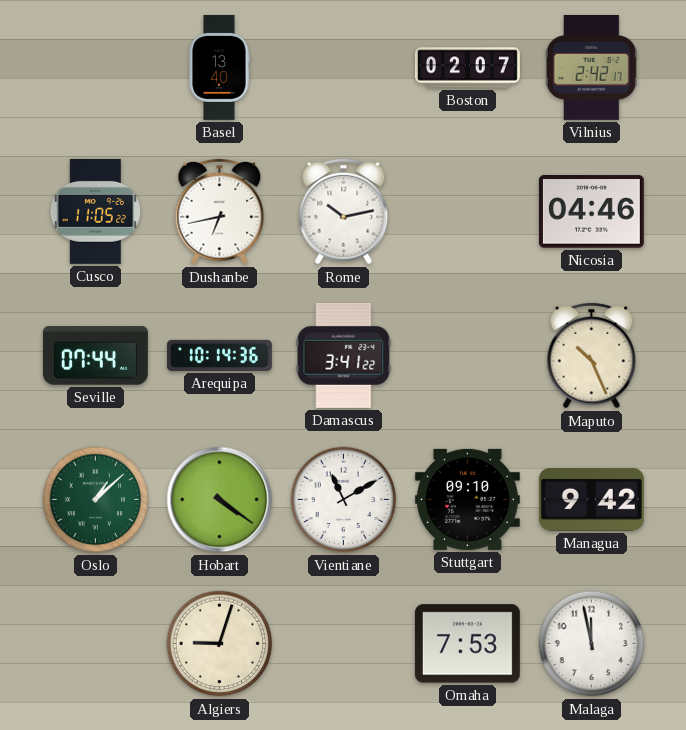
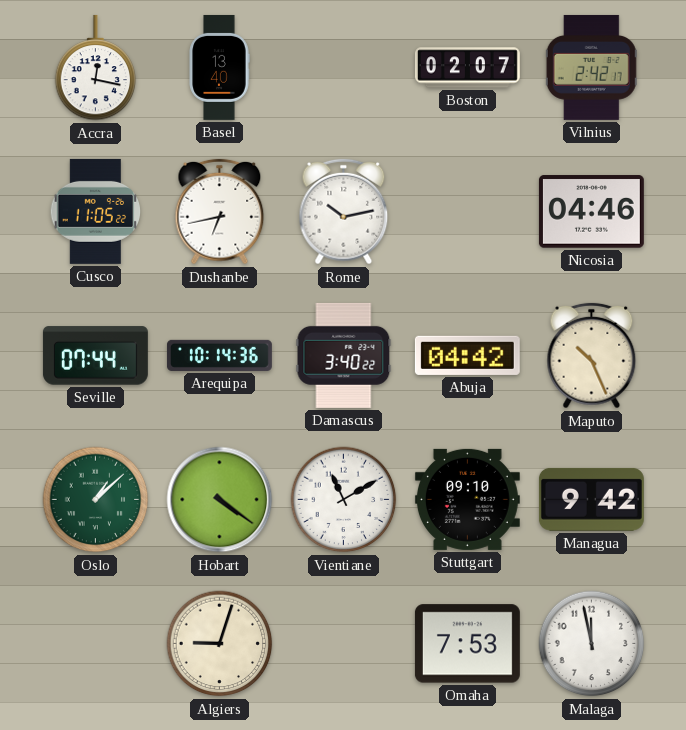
Accra: none -> 12:17 (96, 68)
Damascus: 3:41 -> 3:40 (344, 355)
Abuja: none -> 04:42 (467, 355)
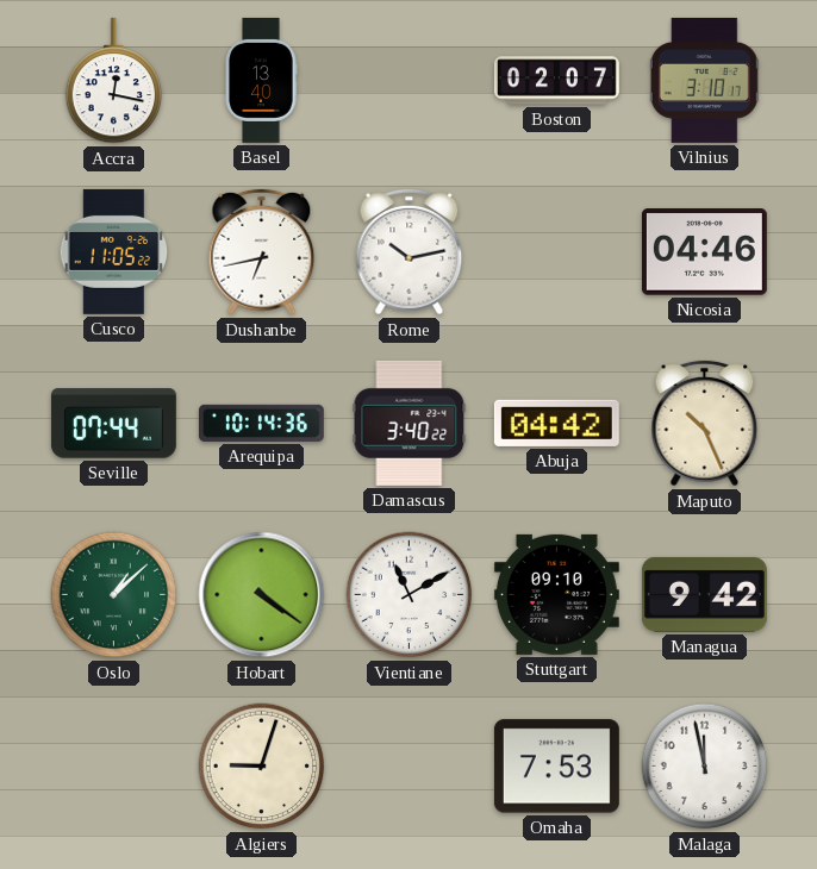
Vilnius: 2:42 -> 3:10 (704, 80)
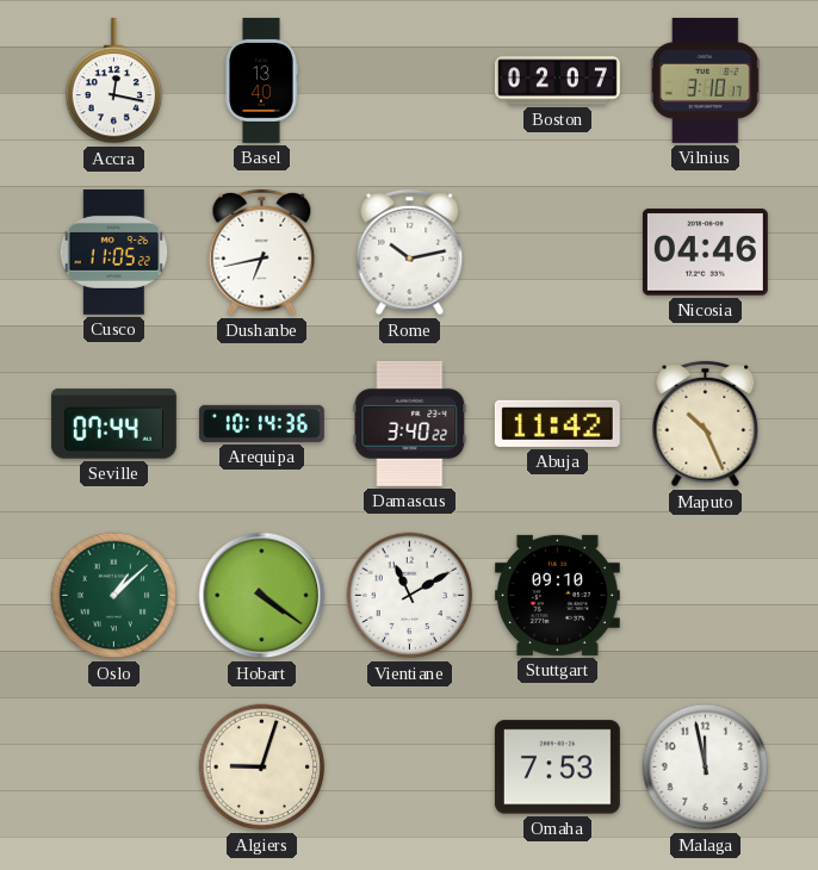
Abuja: 04:42 -> 11:42 (557, 423)
Managua: 9:42 -> none (704, 594)
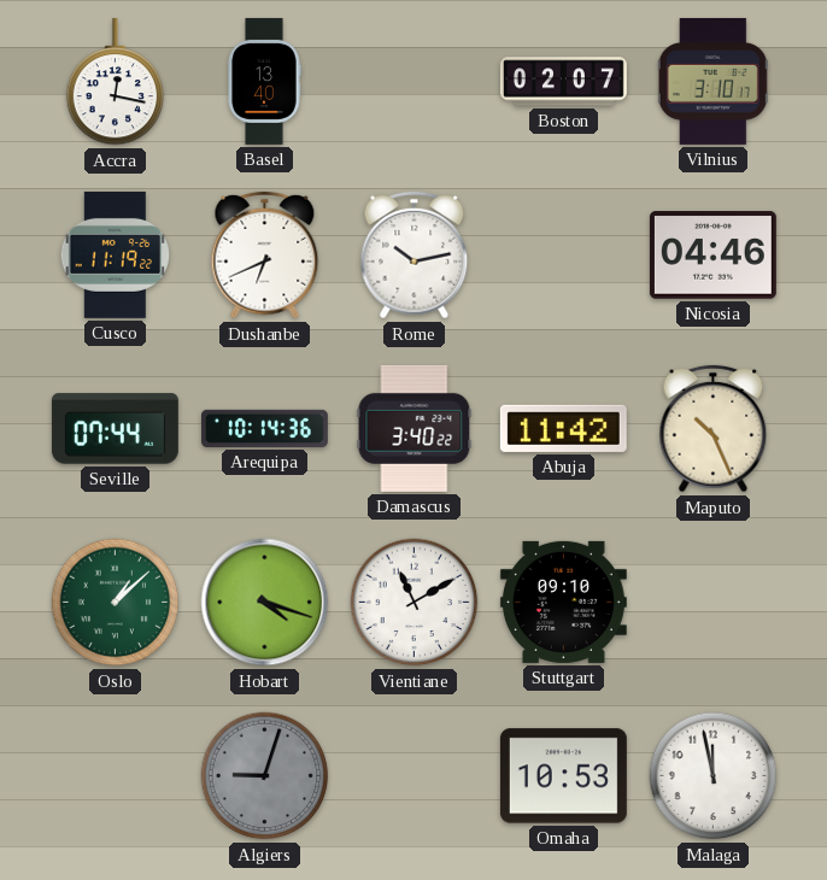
Cusco: 11:05 -> 11:19 (116, 254)
Dushanbe: 6:43 -> 6:41 (265, 256)
Hobart: 4:21 -> 4:18 (265, 603)
Algiers dial: cream -> grey (265, 776)
Omaha: 7:53 -> 10:53 (563, 776)
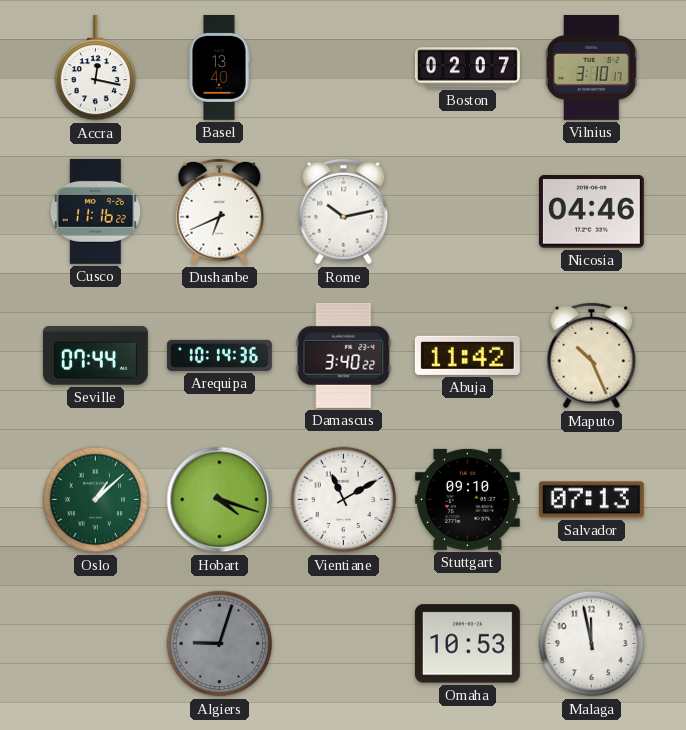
Cusco: 11:19 -> 11:16 (96, 211)
Salvador: none -> 07:13 (591, 500)
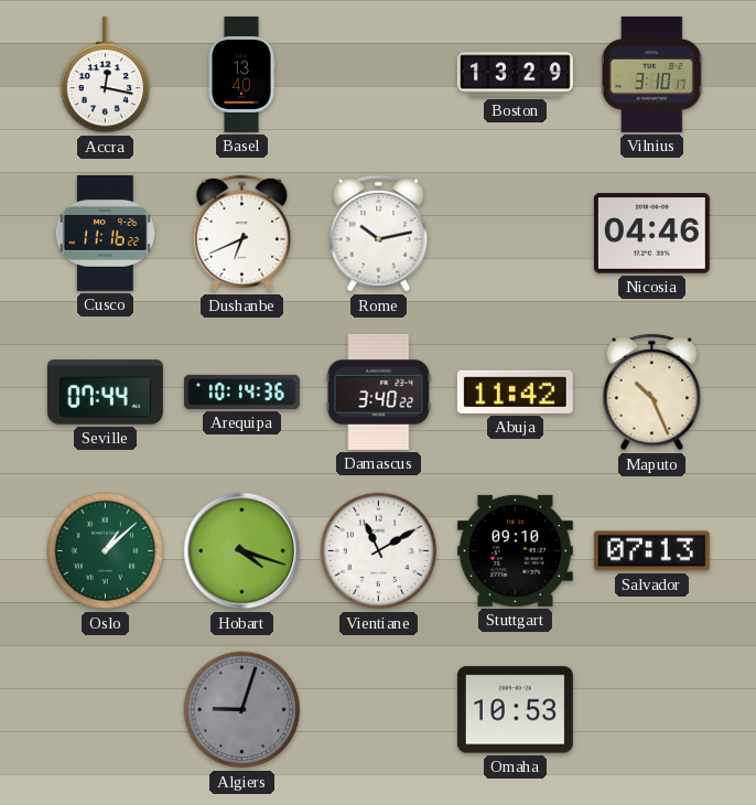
Boston: 02:07 -> 13:29 (515, 75)
Malaga: 11:58 -> none (592, 644)
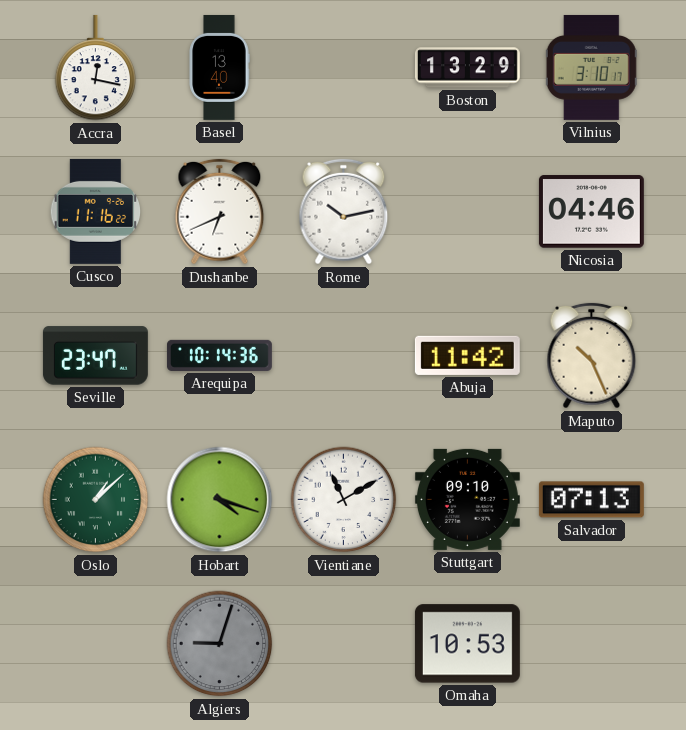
Seville: 07:44 -> 23:47 (95, 356)
Damascus: 3:40 -> none (379, 391)
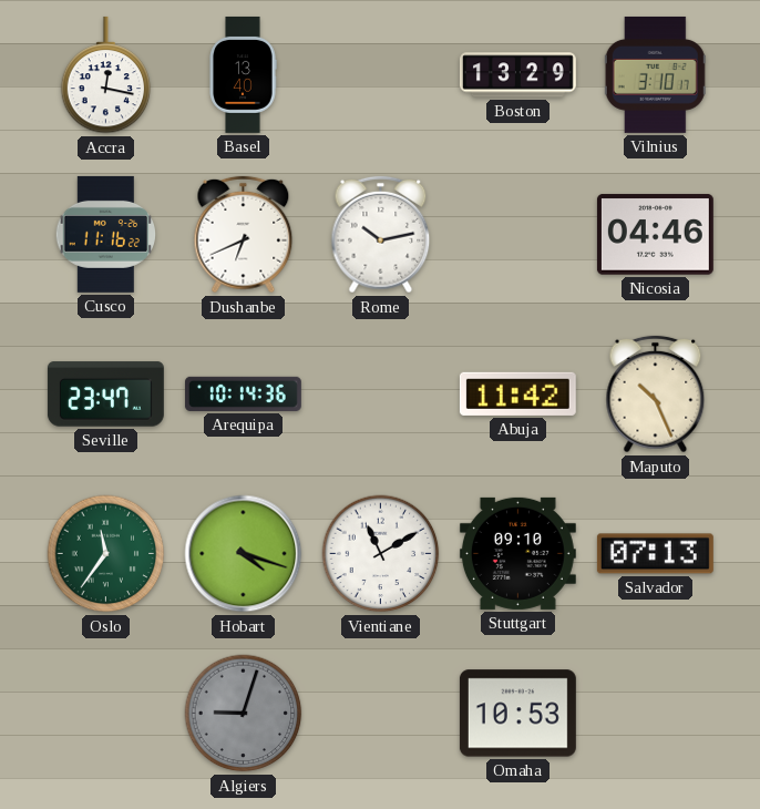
Oslo: 1:08 -> 11:36 (106, 554)
